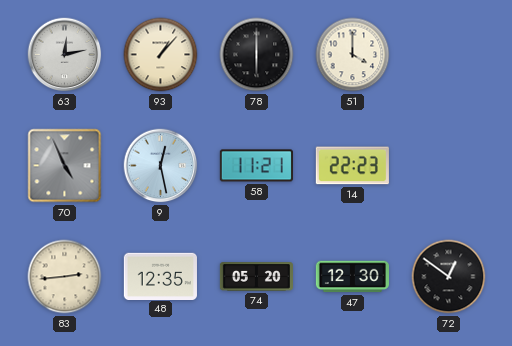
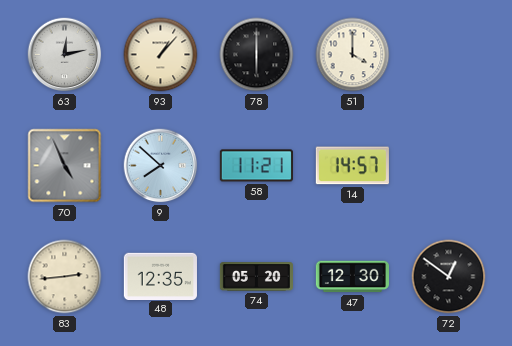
9: 12:28 -> 7:52 (161, 166)
14: 22:23 -> 14:57 (352, 166)
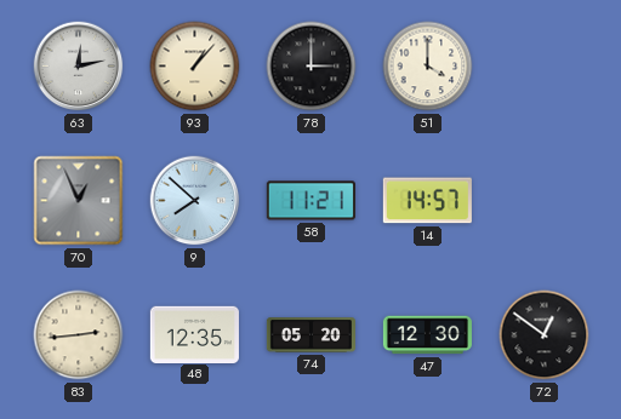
78: 6:00 -> 3:00 (312, 67)
70: 4:56 -> 12:56 (79, 201)
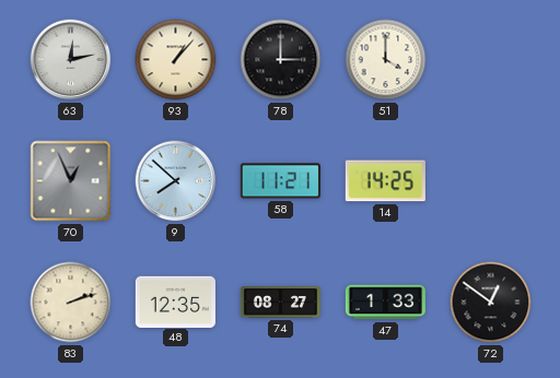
14: 14:57 -> 14:25 (385, 181)
83: 2:44 -> 2:12 (71, 303)
74: 05:20 -> 08:27 (280, 303)
47: 12:30 -> 1:33 (385, 303)
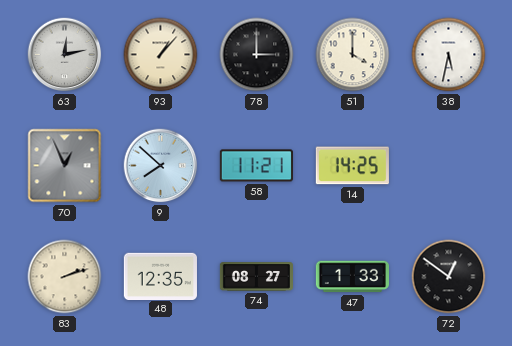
38: none -> 5:32 (449, 55)
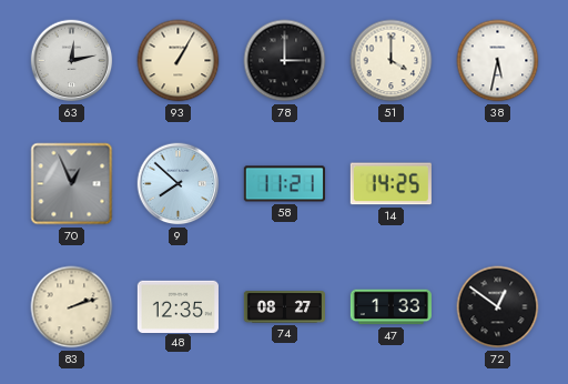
93: 1:07 -> 1:05 (179, 61)
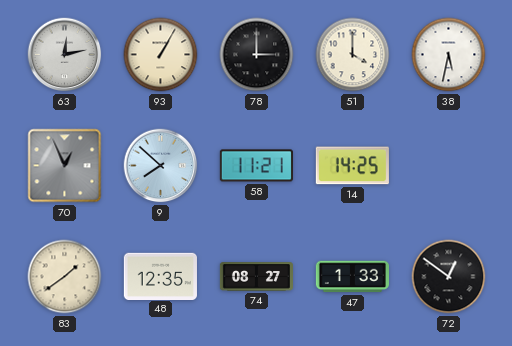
83: 2:12 -> 1:39 (65, 277)
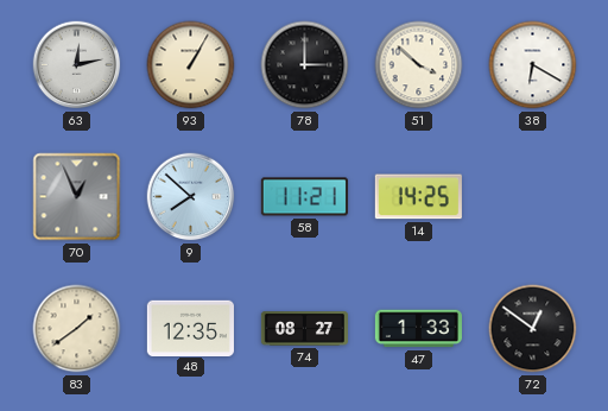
51: 4:00 -> 3:52 (419, 65)
38: 5:32 -> 6:20 (533, 65)
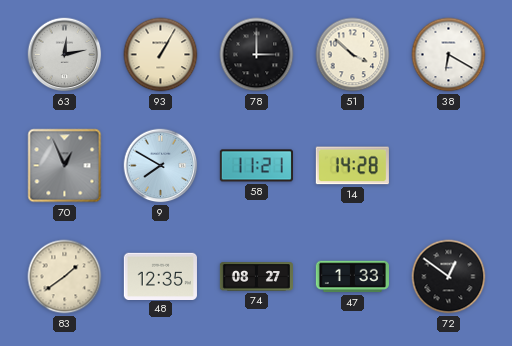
9: 7:52 -> 7:50 (161, 166)
14: 14:25 -> 14:28 (352, 166)
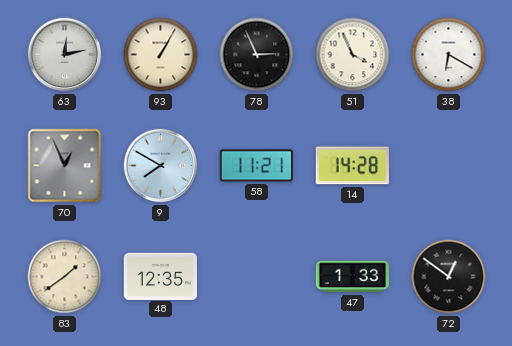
78: 3:00 -> 2:56 (257, 55)
51: 3:52 -> 3:56 (353, 55)
74: 08:27 -> none (256, 277)
